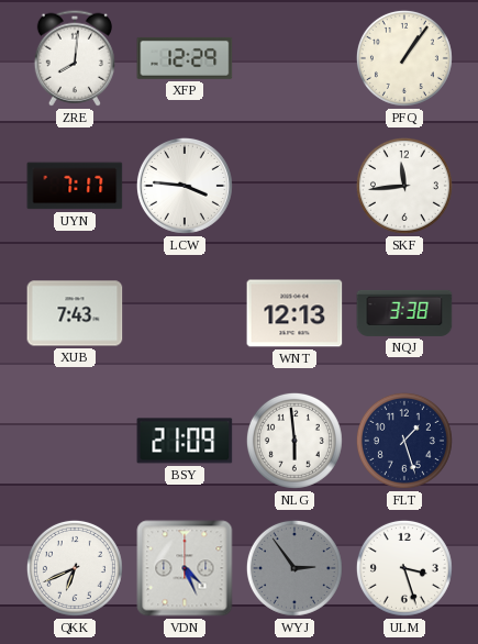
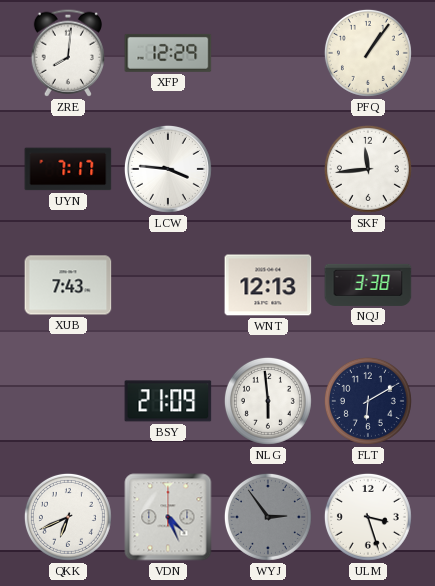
FLT: 1:27 -> 6:10 (368, 401)
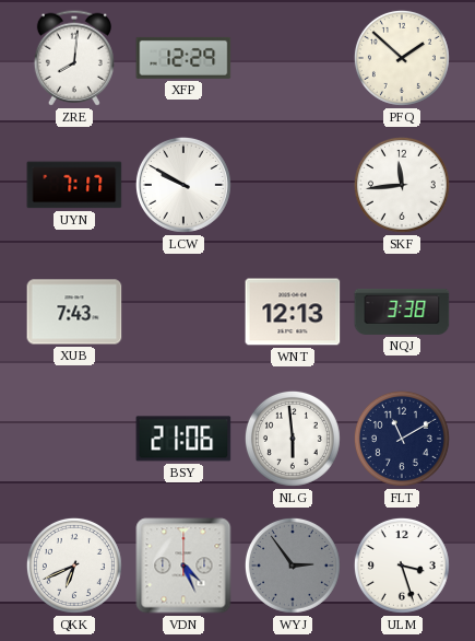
PFQ: 1:06 -> 1:52 (402, 58)
LCW: 3:46 -> 9:50 (183, 185)
BSY: 21:09 -> 21:06 (183, 439)
FLT: 6:10 -> 11:10 (402, 439)
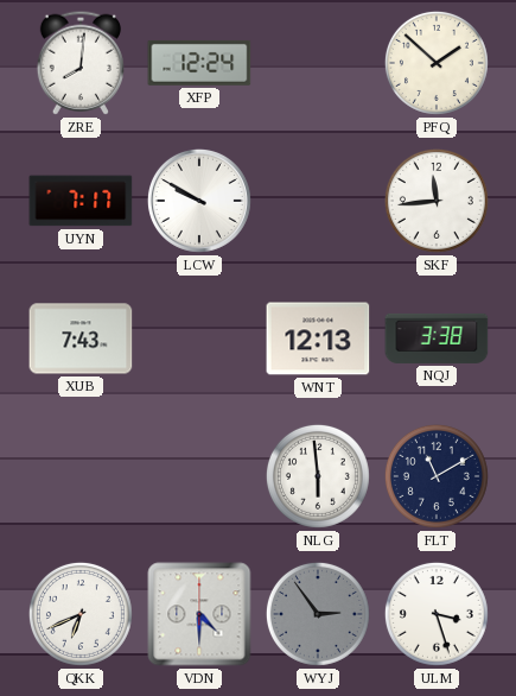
XFP: 12:29 -> 12:24 (199, 63)
BSY: 21:06 -> none (183, 439)
VDN: 4:26 -> 4:30 (199, 614)
